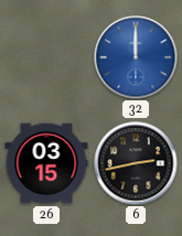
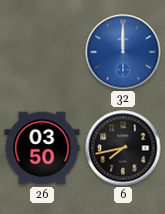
26: 03:15 -> 03:50 (42, 148)
6: 2:43 -> 7:43 (123, 148)
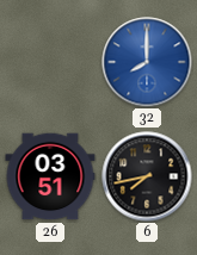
32: 12:00 -> 8:00 (147, 62)
26: 03:50 -> 03:51 (50, 176)
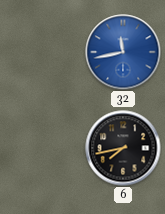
32: 8:00 -> 11:43 (123, 52)
26: 03:51 -> none (50, 176)
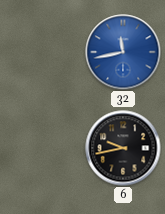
6: 7:43 -> 9:43 (123, 148)
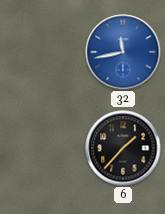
6: 9:43 -> 1:37 (123, 148)
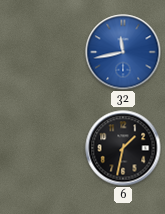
6: 1:37 -> 1:32 (123, 148)
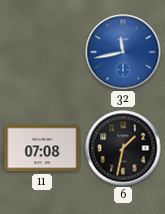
11: none -> 07:08 (42, 148)
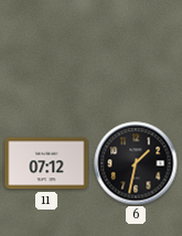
32: 11:43 -> none (123, 52)
11: 07:08 -> 07:12 (46, 163)
